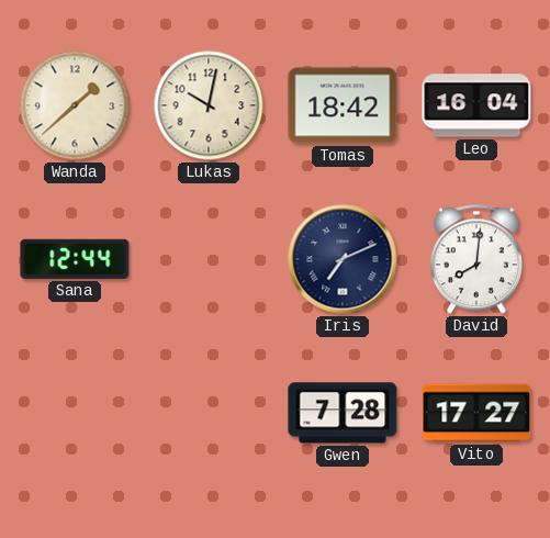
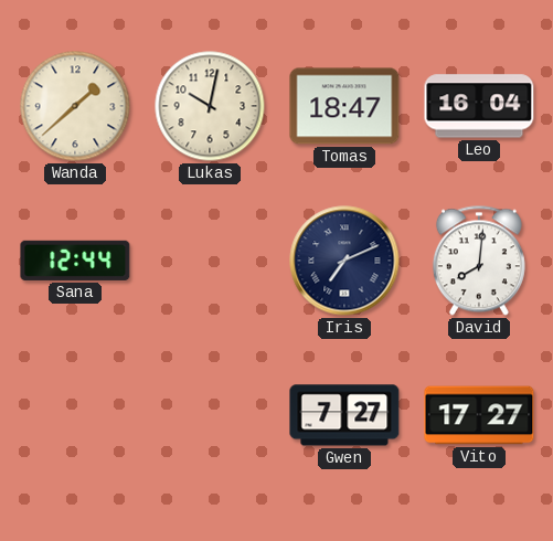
Tomas: 18:42 -> 18:47 (344, 106)
Gwen: 7:28 -> 7:27 (344, 415)
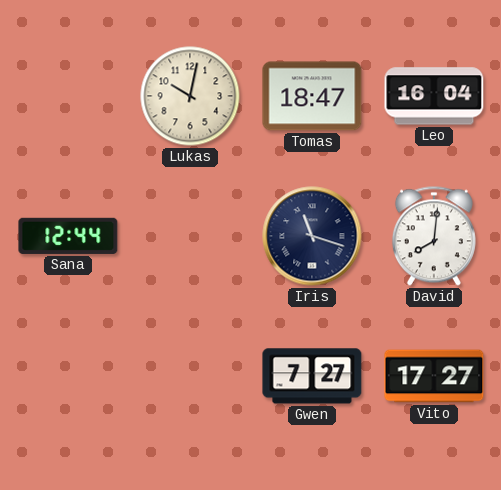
Wanda: 1:38 -> none (75, 106)
Iris: 7:11 -> 11:18 (312, 236)
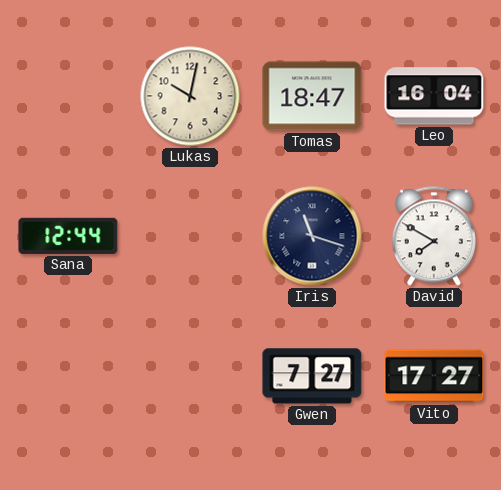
David: 8:01 -> 7:50 (434, 236)
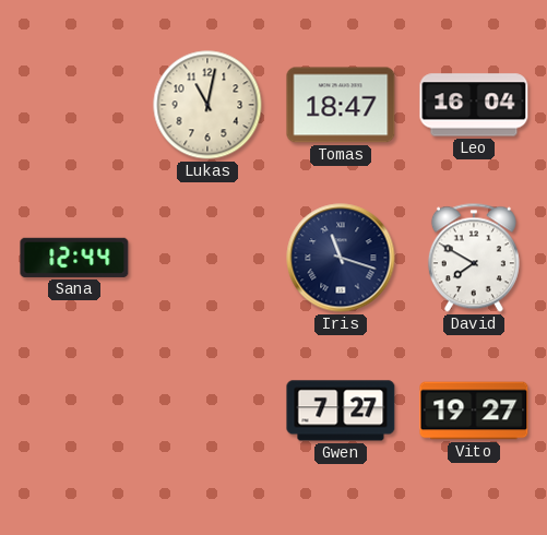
Lukas: 10:02 -> 11:02 (207, 105)
Vito: 17:27 -> 19:27 (474, 411)
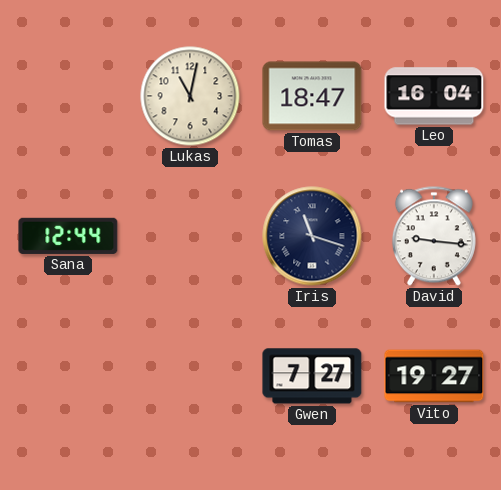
David: 7:50 -> 9:16 (434, 236)
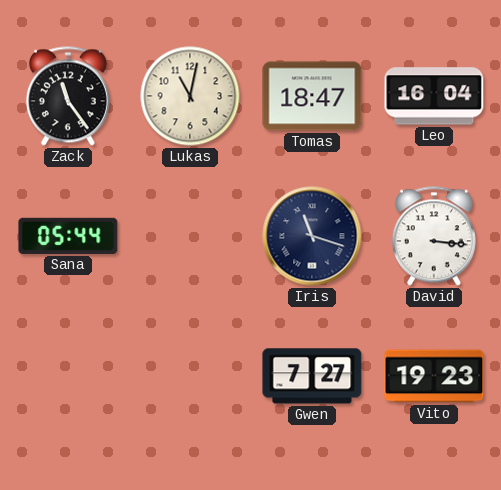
Zack: none -> 11:24 (68, 96)
Sana: 12:44 -> 05:44 (68, 236)
David: 9:16 -> 3:16 (434, 236)
Vito: 19:27 -> 19:23 (434, 376)
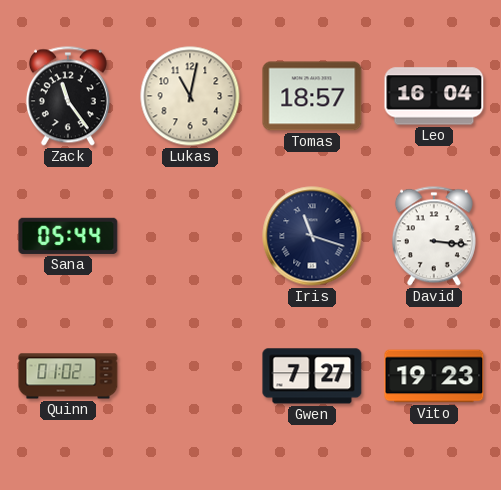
Tomas: 18:47 -> 18:57 (312, 96)
Quinn: none -> 01:02 (68, 376)
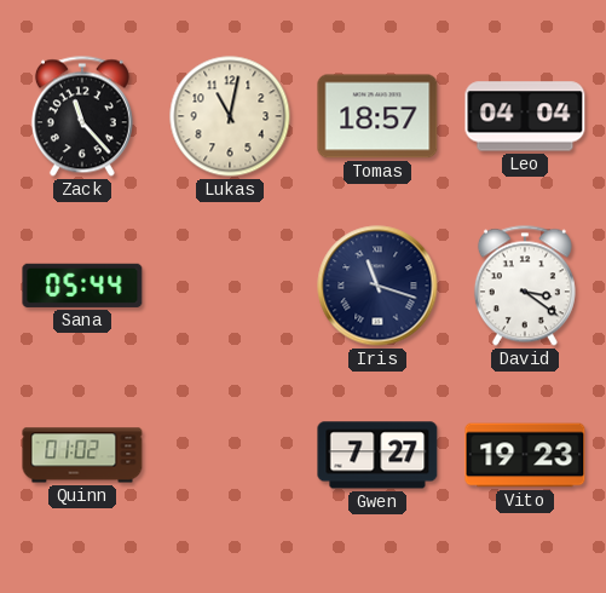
Zack: 11:24 -> 11:23 (82, 116)
Leo: 16:04 -> 04:04 (525, 116)
David: 3:16 -> 3:21 (525, 286)
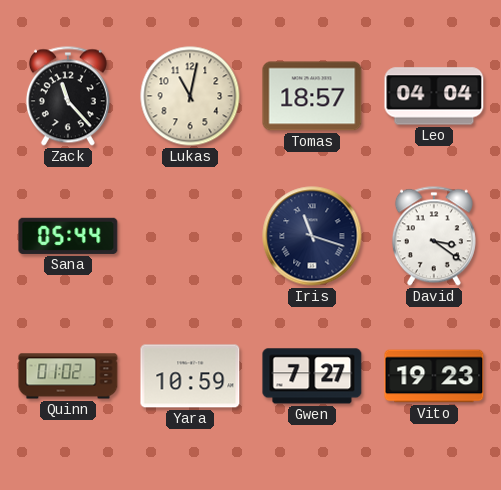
Yara: none -> 10:59 (190, 376)
